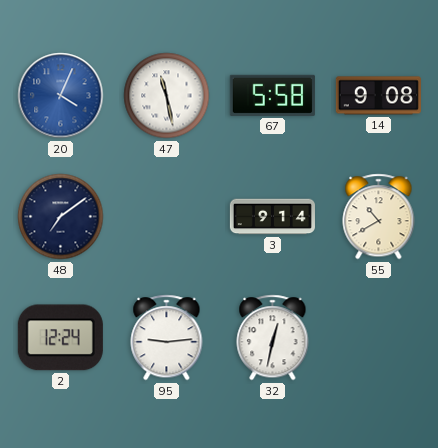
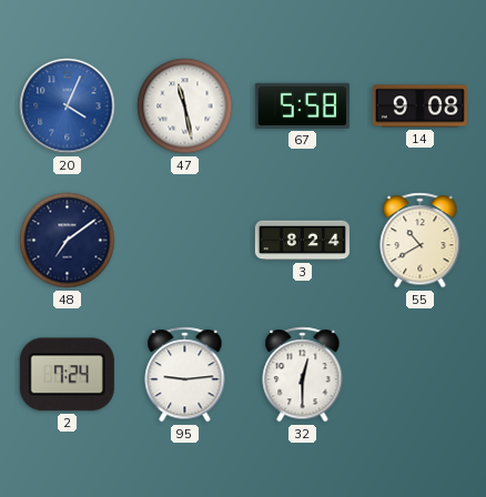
3: 9:14 -> 8:24 (302, 241)
2: 12:24 -> 7:24 (67, 375)
32: 12:32 -> 12:30 (303, 375)
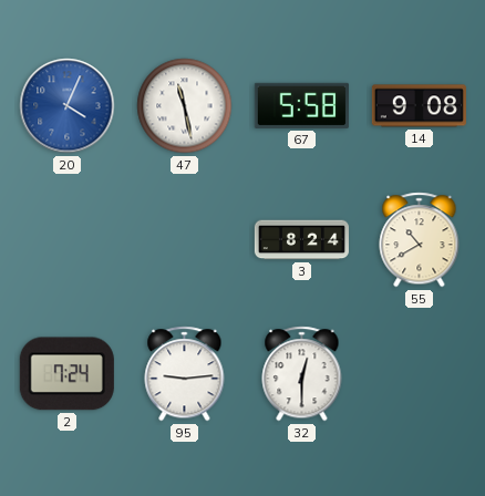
48: 7:09 -> none (68, 241)
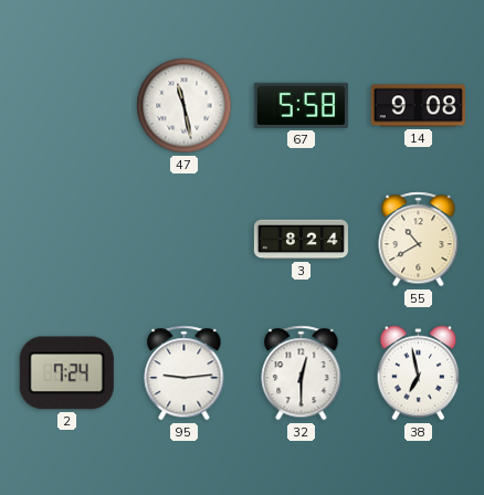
20: 4:04 -> none (68, 106)
38: none -> 6:58 (419, 373)
